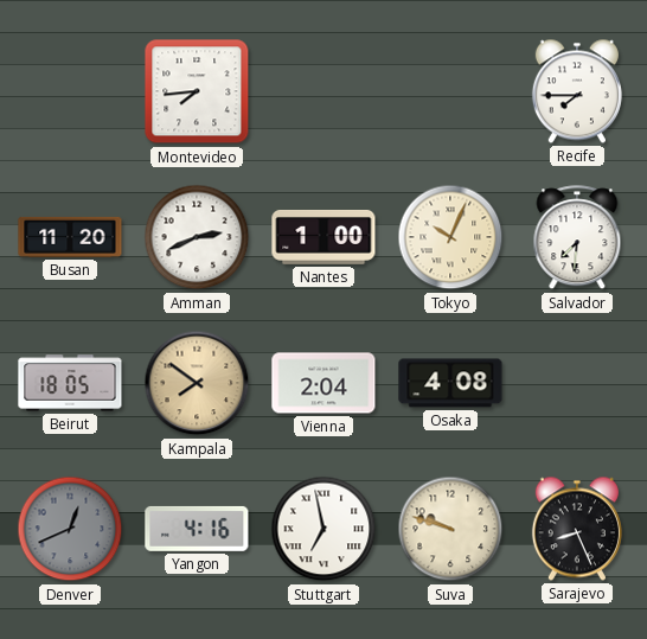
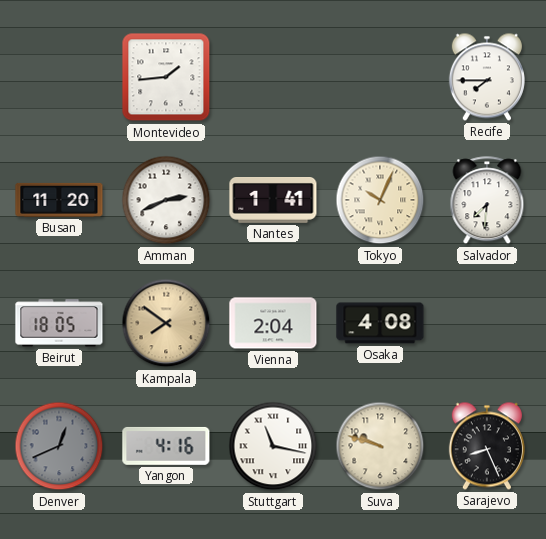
Montevideo: 7:44 -> 1:44 (166, 77)
Nantes: 1:00 -> 1:41 (273, 201)
Stuttgart: 6:58 -> 11:17 (273, 446)
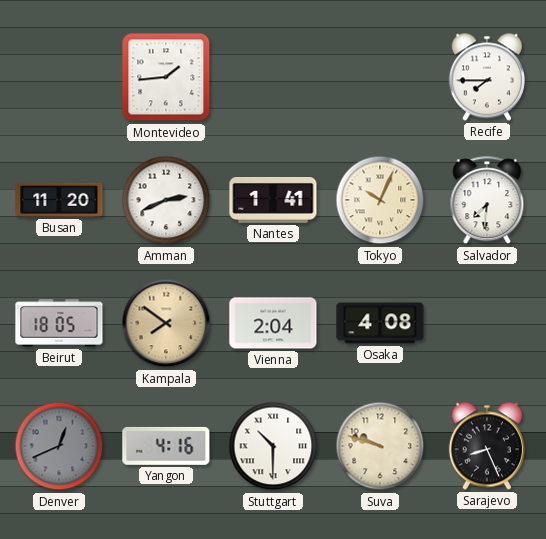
Stuttgart: 11:17 -> 10:30 (273, 446)
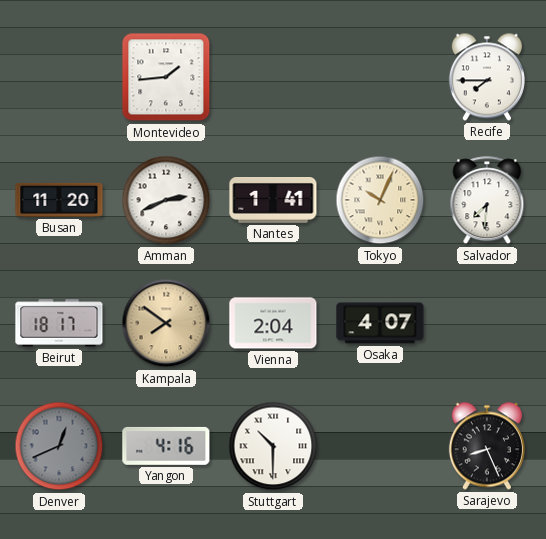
Beirut: 18:05 -> 18:17 (59, 323)
Osaka: 4:08 -> 4:07 (380, 323)
Suva: 9:48 -> none (380, 446)
